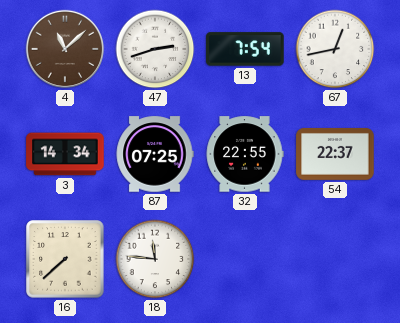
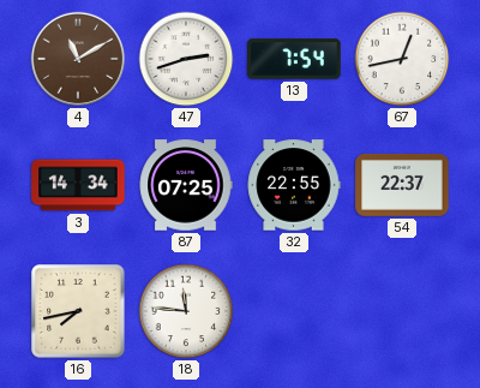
4: 11:08 -> 11:10 (78, 59)
16: 7:38 -> 7:43 (78, 311)
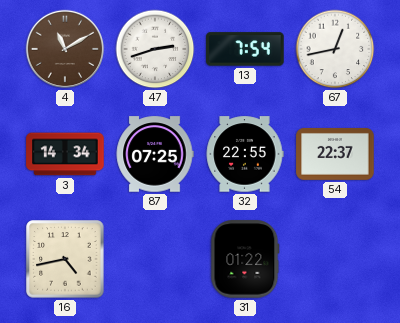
16: 7:43 -> 4:43 (65, 259)
18: 11:46 -> none (186, 311)
31: none -> 01:22 (245, 259)
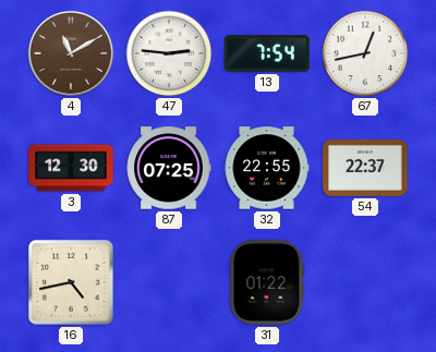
47: 2:42 -> 2:46 (169, 53)
3: 14:34 -> 12:30 (71, 168)
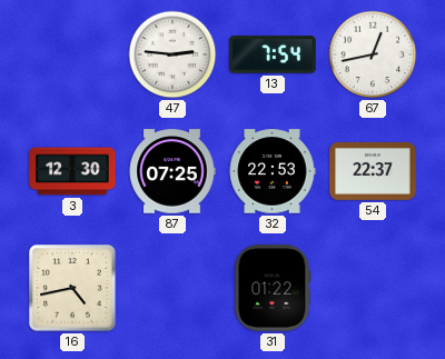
4: 11:10 -> none (71, 53)
32: 22:55 -> 22:53 (273, 171)
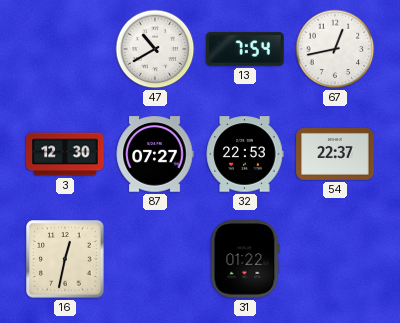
47: 2:46 -> 10:40 (155, 49)
87: 07:25 -> 07:27 (155, 154)
16: 4:43 -> 12:32 (65, 259)
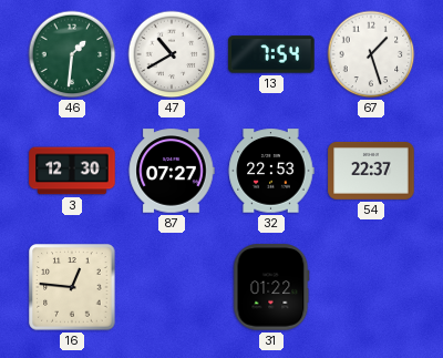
46: none -> 1:31 (72, 54)
67: 12:43 -> 1:27 (371, 54)
16: 12:32 -> 12:46 (72, 287)
